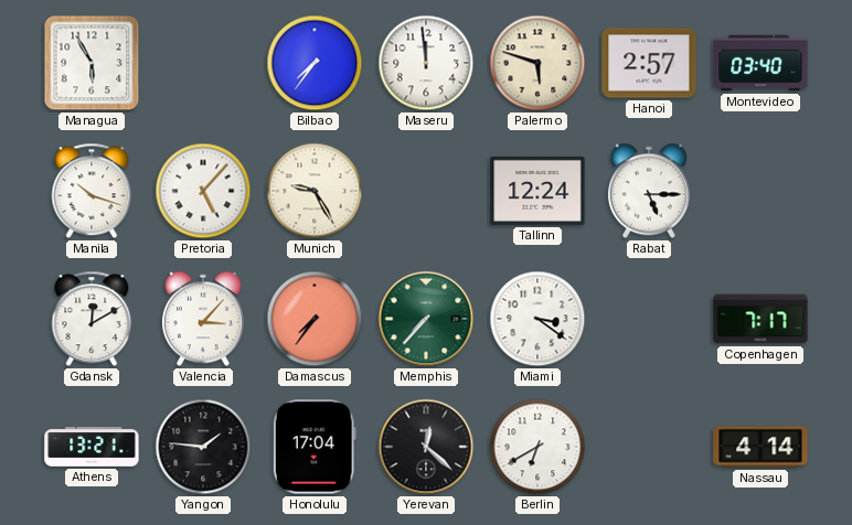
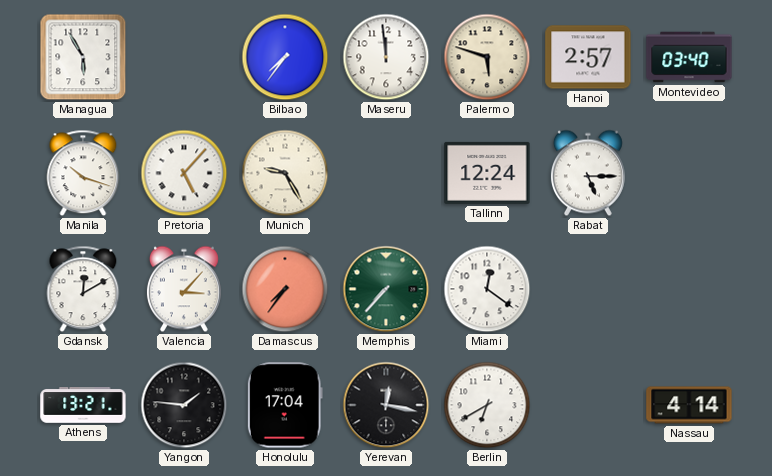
Miami: 3:21 -> 12:21 (487, 289)
Copenhagen: 7:17 -> none (760, 319)
Yerevan: 12:22 -> 12:17 (386, 405)
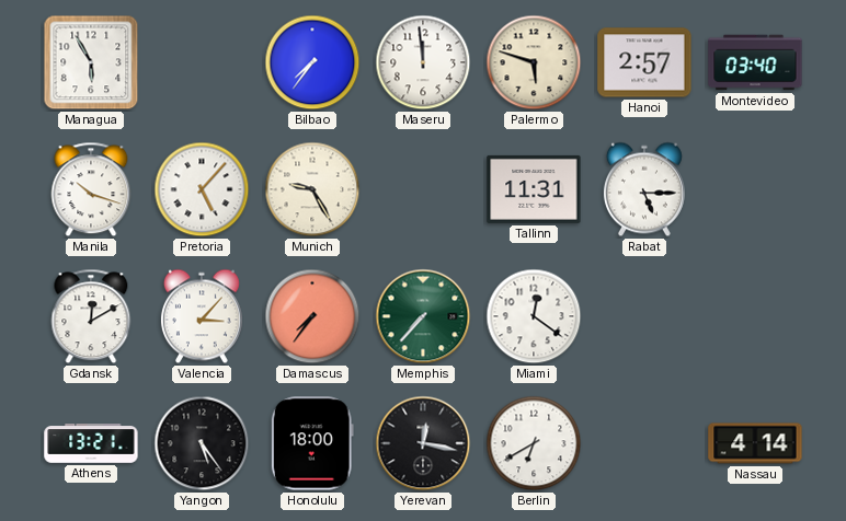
Tallinn: 12:24 -> 11:31 (534, 189)
Yangon: 1:46 -> 5:24 (202, 443)
Honolulu: 17:04 -> 18:00 (312, 443)
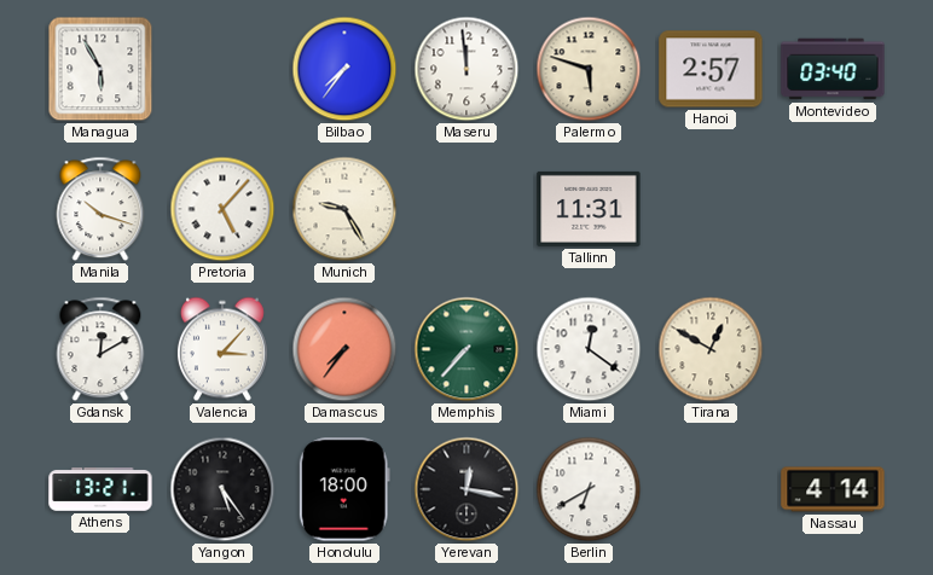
Rabat: 5:15 -> none (644, 189)
Tirana: none -> 12:50 (711, 349)
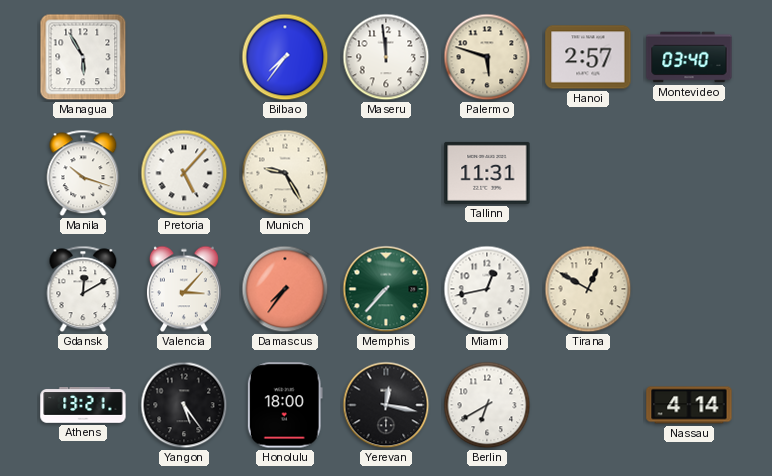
Miami: 12:21 -> 12:43 (487, 289)
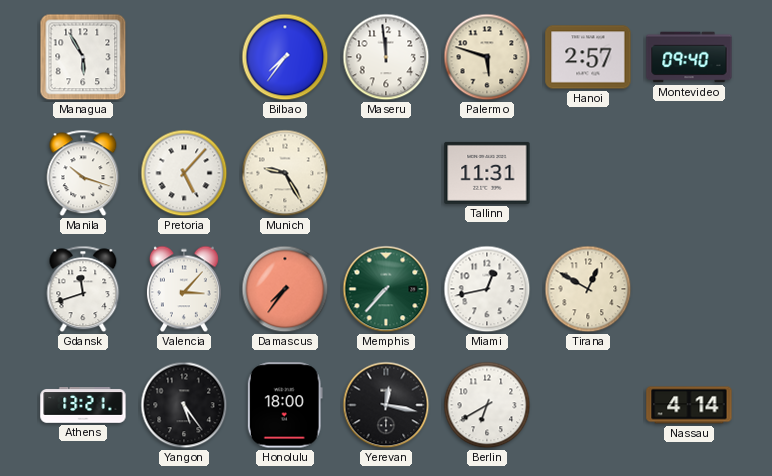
Montevideo: 03:40 -> 09:40 (689, 57)
Gdansk: 12:10 -> 11:42 (83, 289)
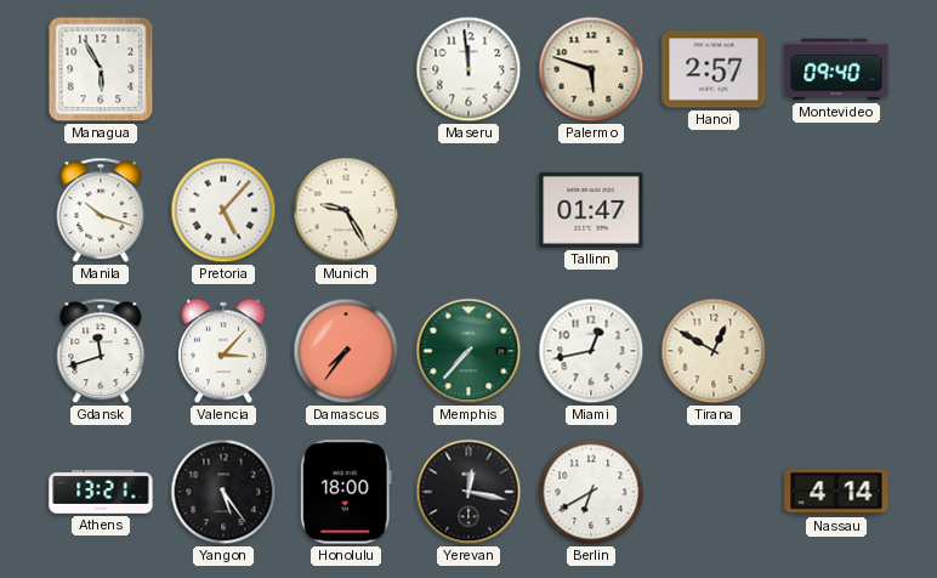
Bilbao: 7:36 -> none (285, 57)
Tallinn: 11:31 -> 01:47 (591, 210)
